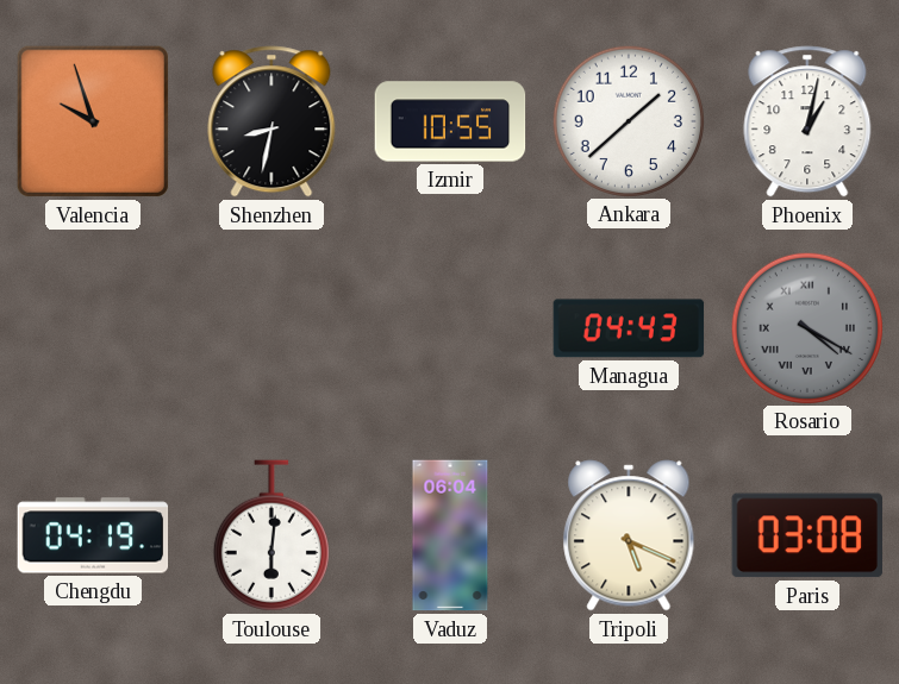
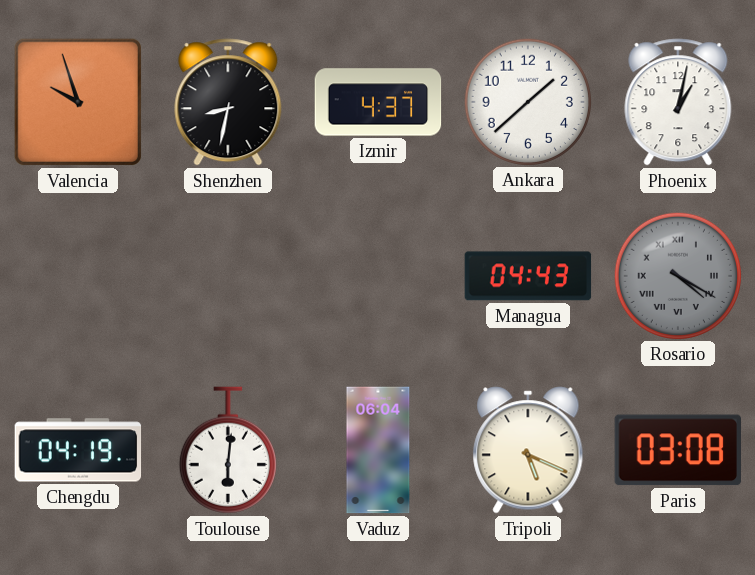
Izmir: 10:55 -> 4:37 (378, 102)
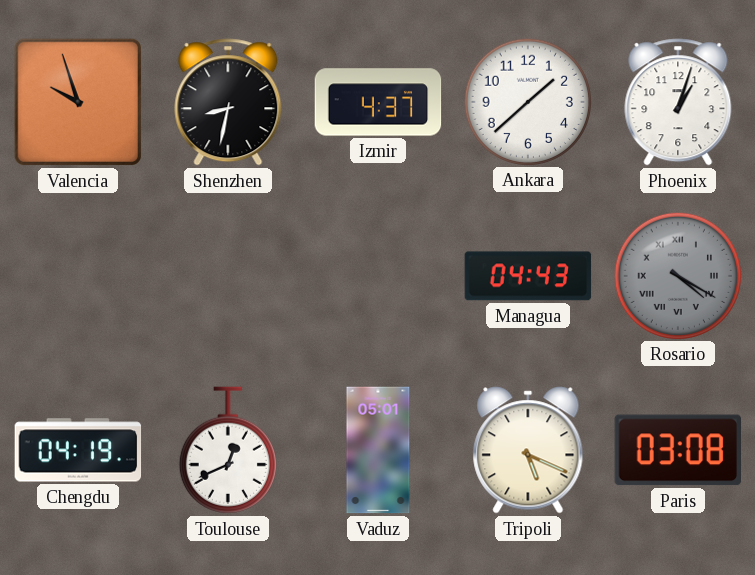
Phoenix: 1:02 -> 1:03 (678, 102)
Toulouse: 6:01 -> 12:41 (228, 450)
Vaduz: 06:04 -> 05:01 (378, 450)
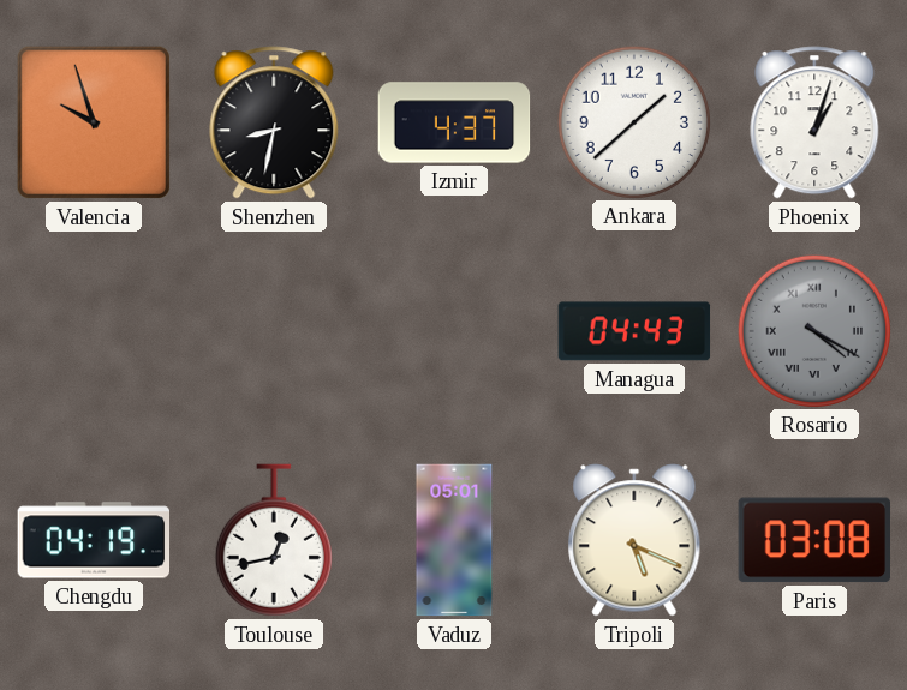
Toulouse: 12:41 -> 12:43 (274, 540)
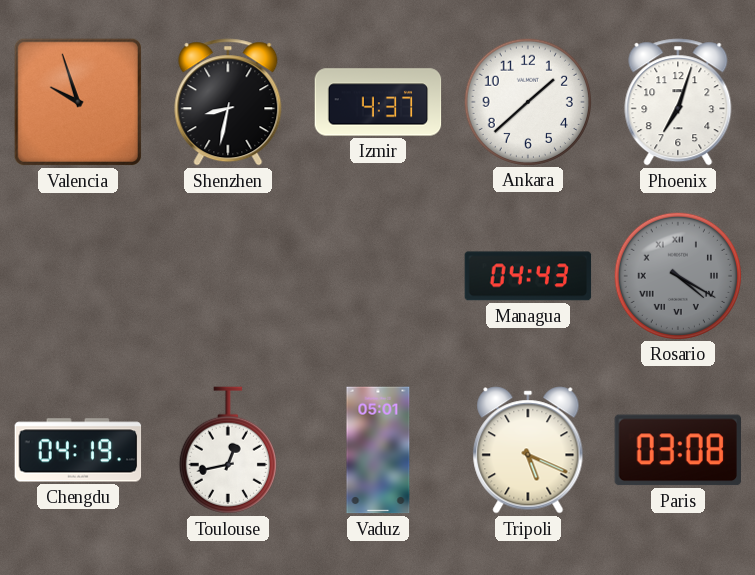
Phoenix: 1:03 -> 7:03 (678, 102)
